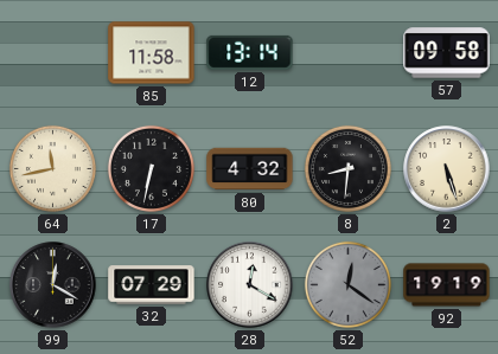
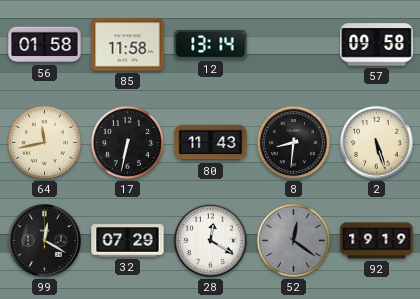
56: none -> 01:58 (45, 45)
80: 4:32 -> 11:43 (211, 143)
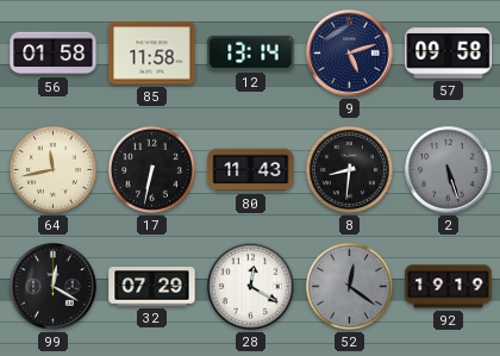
9: none -> 5:12 (350, 54)
2 dial: cream -> grey (449, 170)
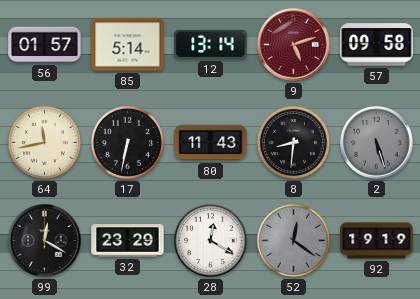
56: 01:58 -> 01:57 (45, 45)
85: 11:58 -> 5:14 (128, 45)
9 dial: navy -> burgundy (294, 45)
32: 07:29 -> 23:29 (128, 241)
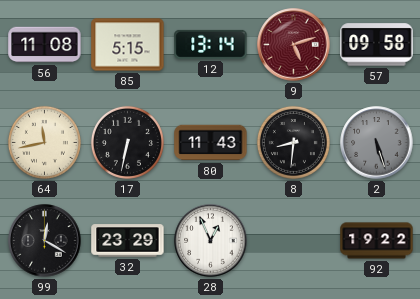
56: 01:57 -> 11:08 (45, 45)
85: 5:14 -> 5:15 (128, 45)
28: 12:20 -> 12:56 (211, 241)
52: 12:21 -> none (293, 240)
92: 19:19 -> 19:22 (377, 241)
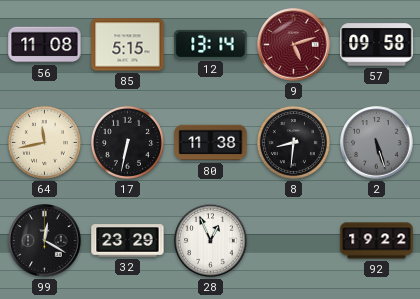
80: 11:43 -> 11:38 (211, 143)
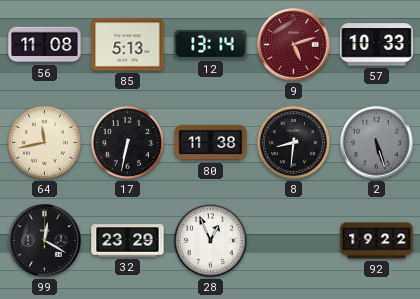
85: 5:15 -> 5:13 (128, 45)
57: 09:58 -> 10:33 (377, 45)
